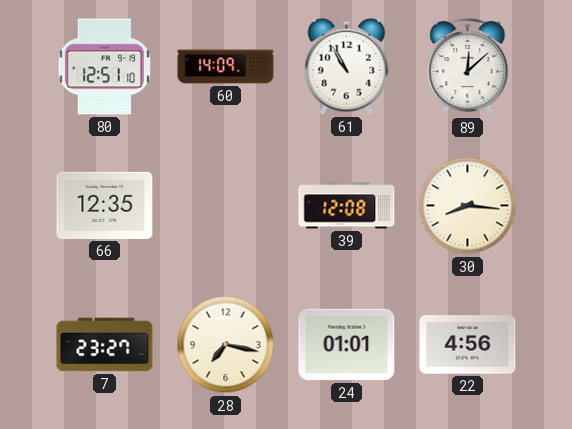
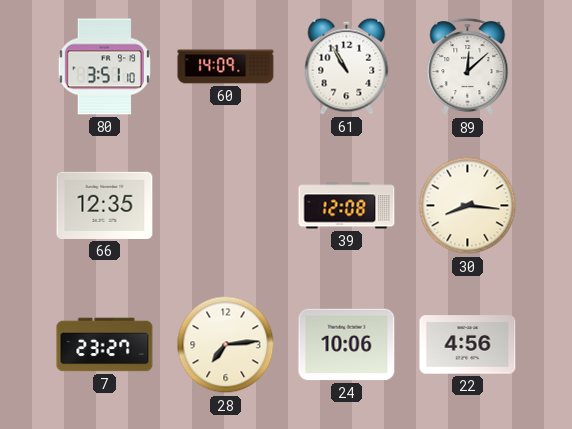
80: 12:51 -> 3:51 (104, 67)
28: 7:17 -> 7:14 (226, 345)
24: 01:01 -> 10:06 (347, 345)
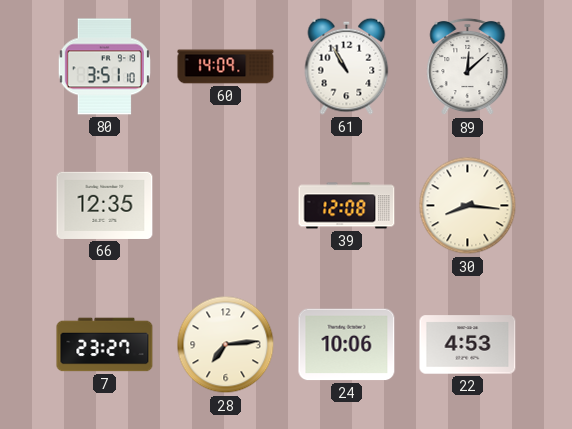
22: 4:56 -> 4:53 (468, 345)
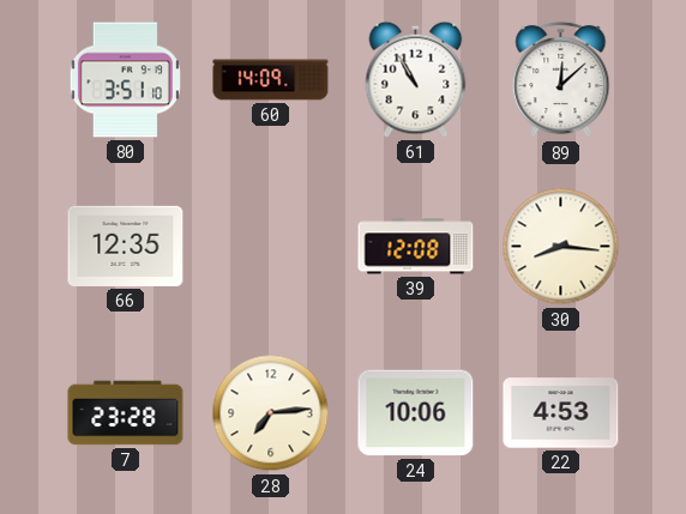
7: 23:27 -> 23:28 (126, 413)
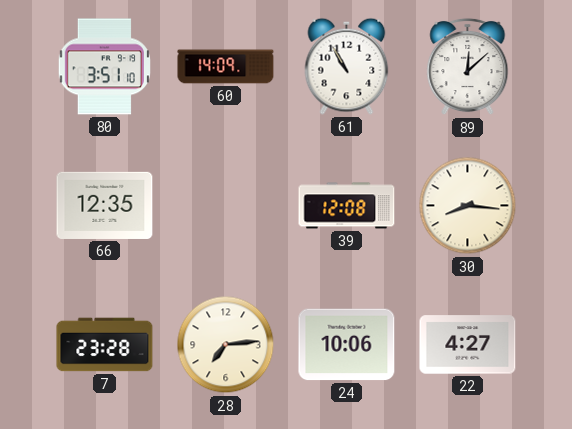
22: 4:53 -> 4:27 (468, 345)
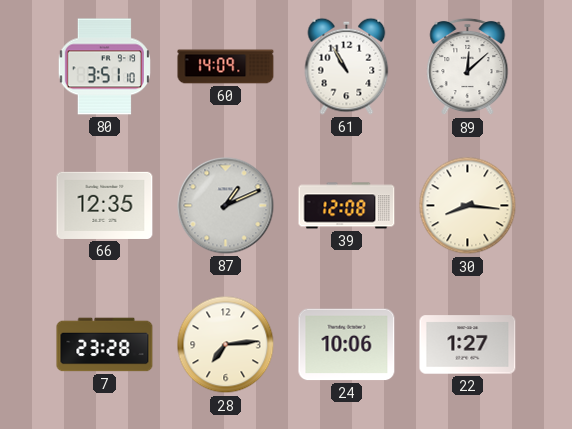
87: none -> 1:11 (226, 206)
22: 4:27 -> 1:27 (468, 345)
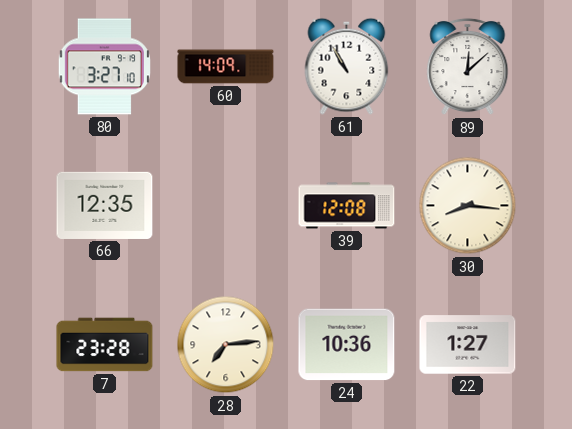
80: 3:51 -> 3:27 (104, 67)
87: 1:11 -> none (226, 206)
24: 10:06 -> 10:36 (347, 345)
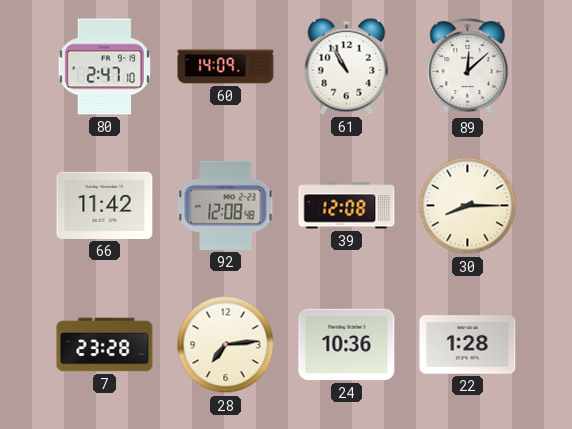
80: 3:27 -> 2:47 (104, 67)
66: 12:35 -> 11:42 (105, 205)
92: none -> 12:08 (226, 205)
30: 8:16 -> 8:15 (468, 206)
22: 1:27 -> 1:28 (468, 345)
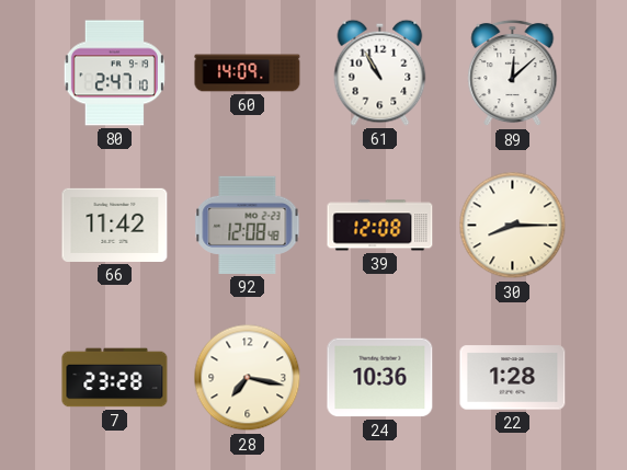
28: 7:14 -> 7:17 (248, 378)
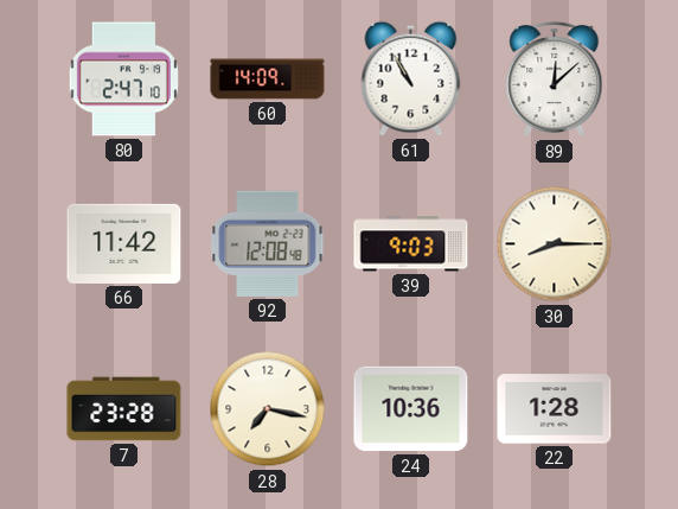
39: 12:08 -> 9:03 (411, 244)
